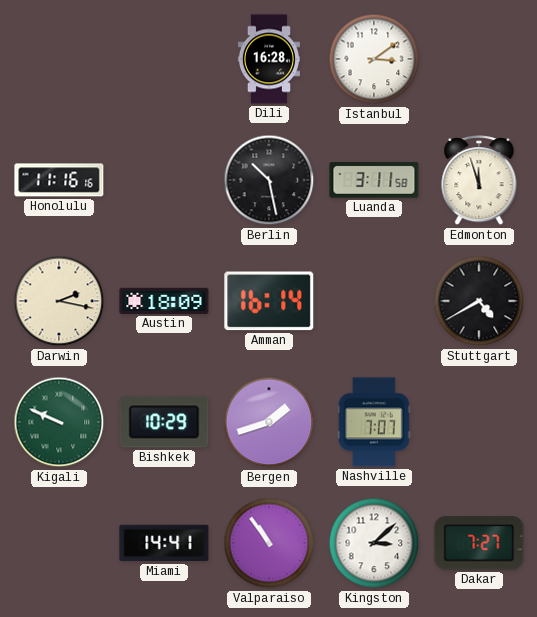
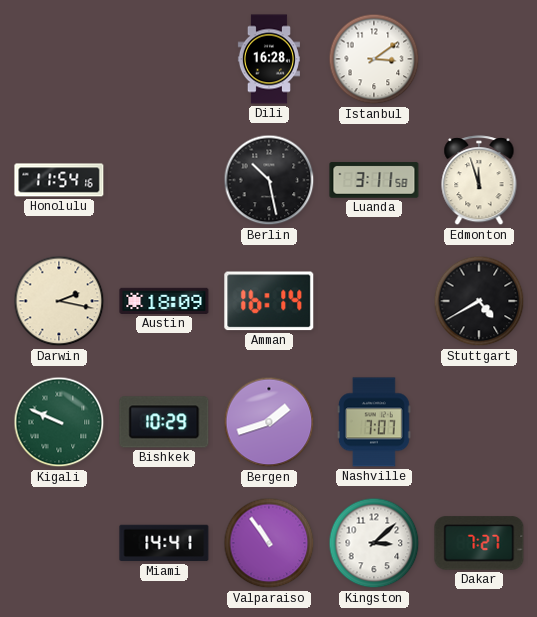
Honolulu: 11:16 -> 11:54 (59, 180)
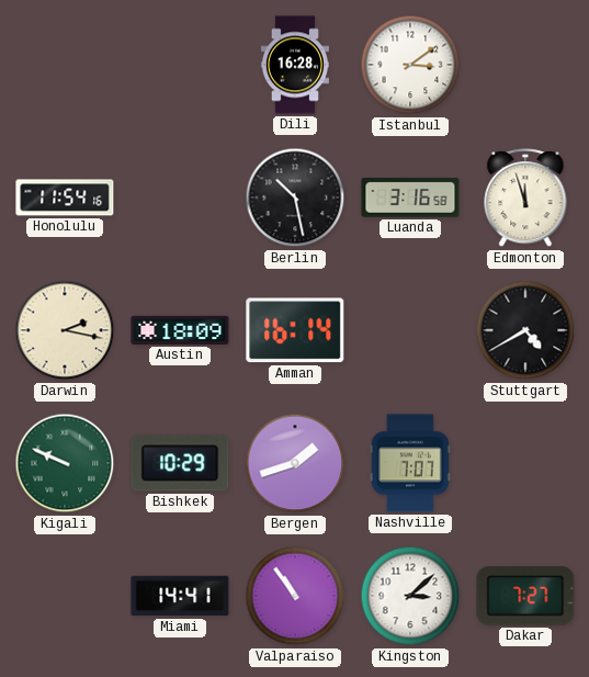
Luanda: 3:11 -> 3:16 (410, 198)
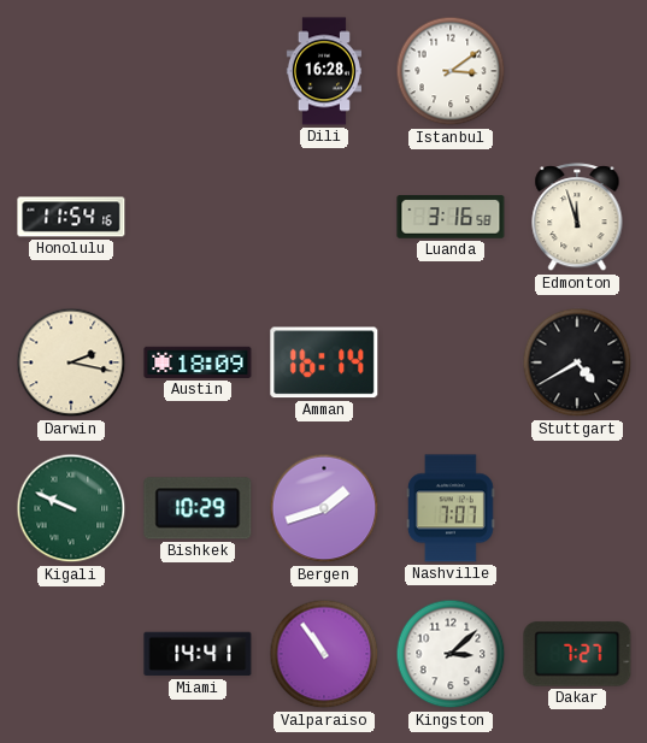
Berlin: 10:28 -> none (295, 198)
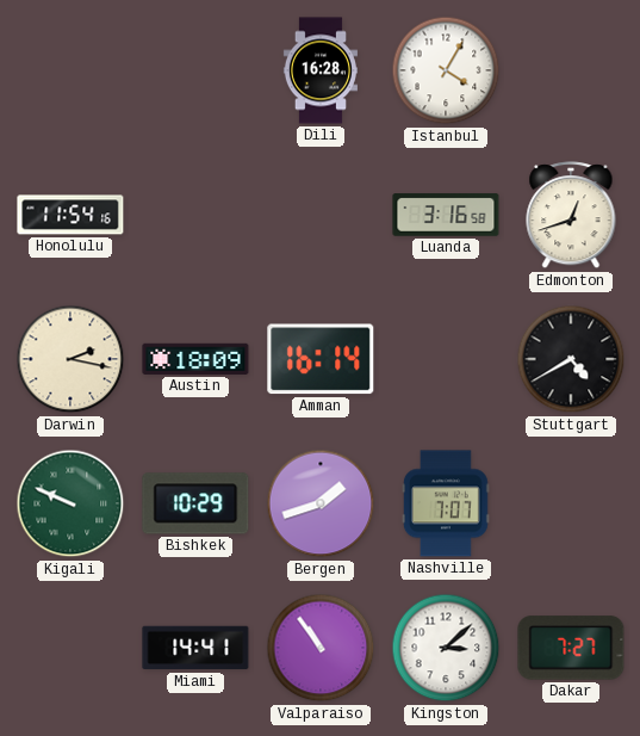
Istanbul: 3:09 -> 4:05 (446, 70)
Edmonton: 11:57 -> 12:42 (571, 216)
